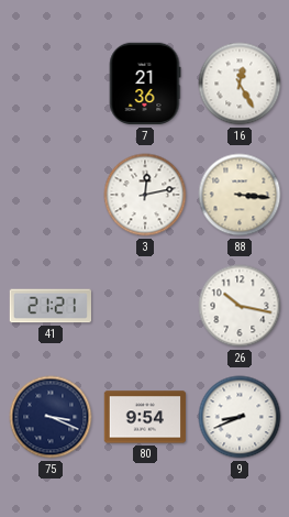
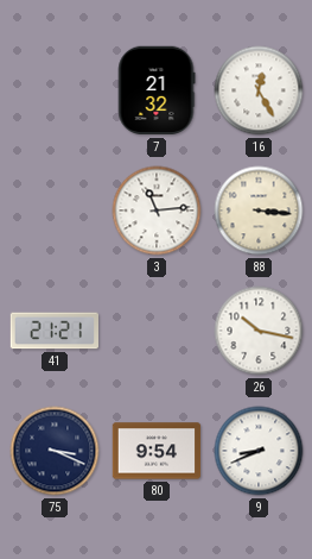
7: 21:36 -> 21:32 (157, 90)
3: 12:13 -> 11:14 (157, 211)
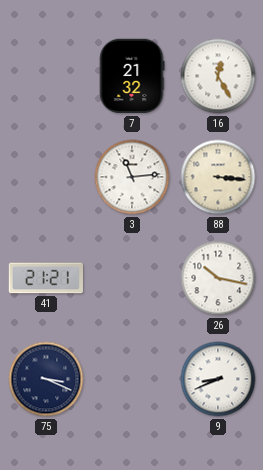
80: 9:54 -> none (157, 451)
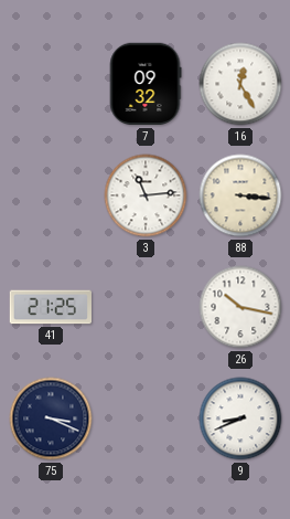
7: 21:32 -> 09:32 (146, 84)
41: 21:21 -> 21:25 (51, 307)
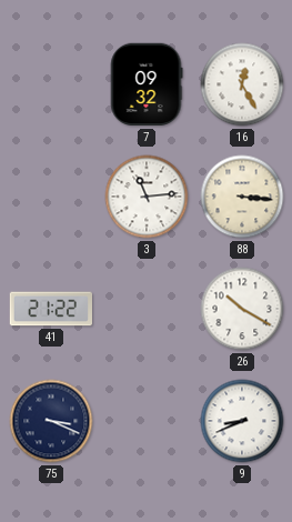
41: 21:25 -> 21:22 (51, 309)
26: 10:17 -> 10:20 (242, 309)
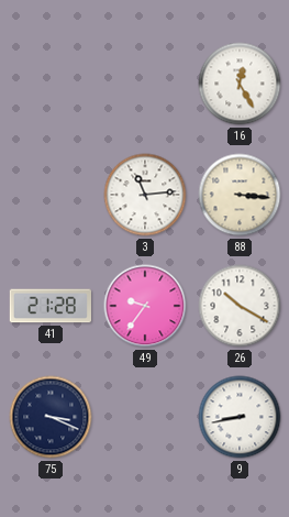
7: 09:32 -> none (147, 84)
41: 21:22 -> 21:28 (51, 306)
49: none -> 9:36 (145, 306)
9: 8:41 -> 8:43 (240, 417)
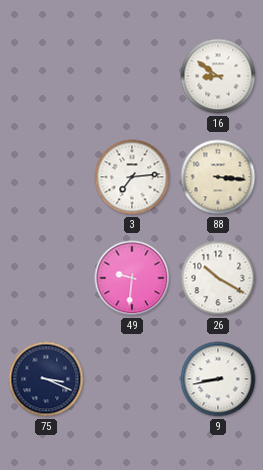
16: 12:25 -> 8:51 (218, 76)
3: 11:14 -> 7:14 (132, 177)
41: 21:28 -> none (51, 306)
49: 9:36 -> 9:31 (132, 278)
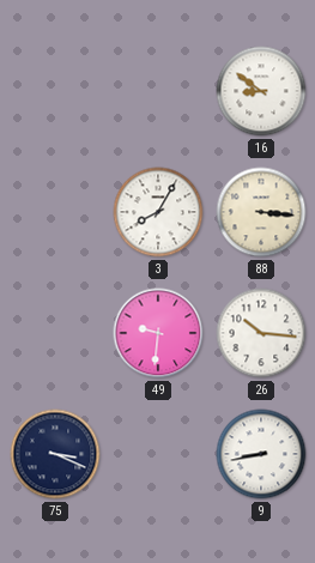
3: 7:14 -> 8:05 (158, 212)
26: 10:20 -> 10:16 (261, 333)
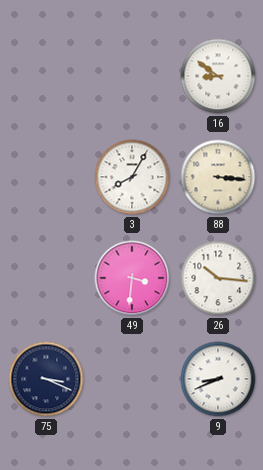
49: 9:31 -> 3:31 (132, 278)
9: 8:43 -> 8:41 (218, 379)
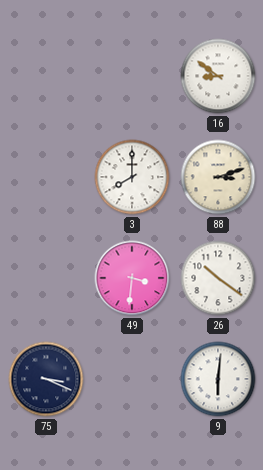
3: 8:05 -> 8:00 (132, 177)
88: 3:16 -> 3:12 (218, 177)
26: 10:16 -> 10:21 (218, 278)
9: 8:41 -> 6:01 (218, 379)
